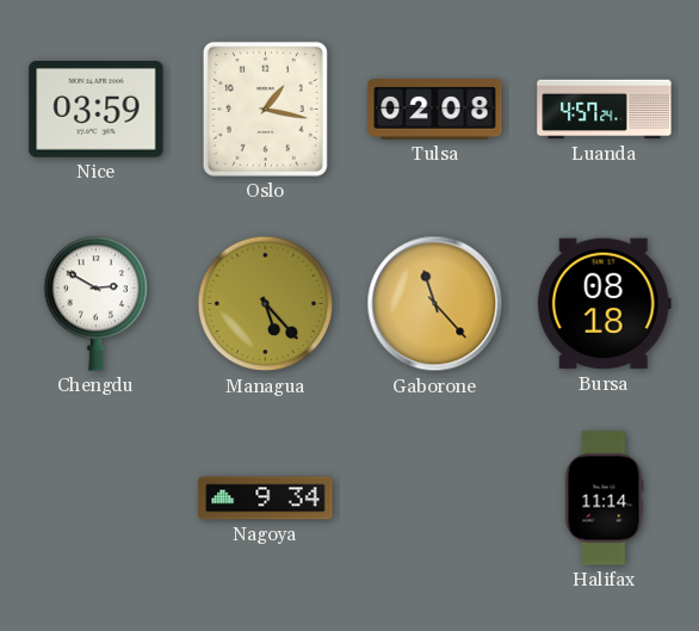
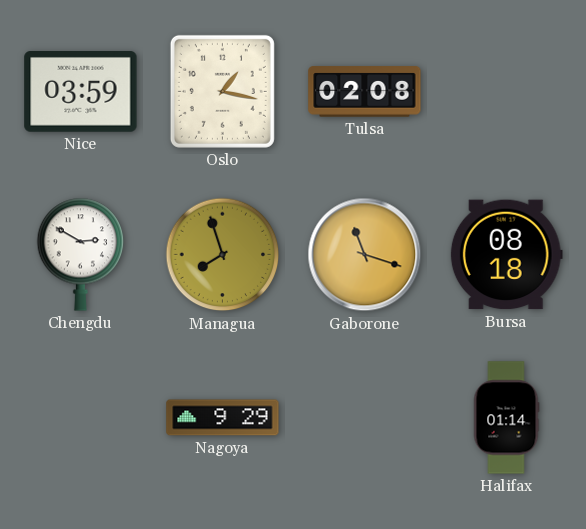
Luanda: 4:57 -> none (605, 110)
Managua: 5:23 -> 7:57 (223, 255)
Gaborone: 11:23 -> 11:18 (365, 255)
Nagoya: 9:34 -> 9:29 (223, 418)
Halifax: 11:14 -> 01:14 (506, 418)
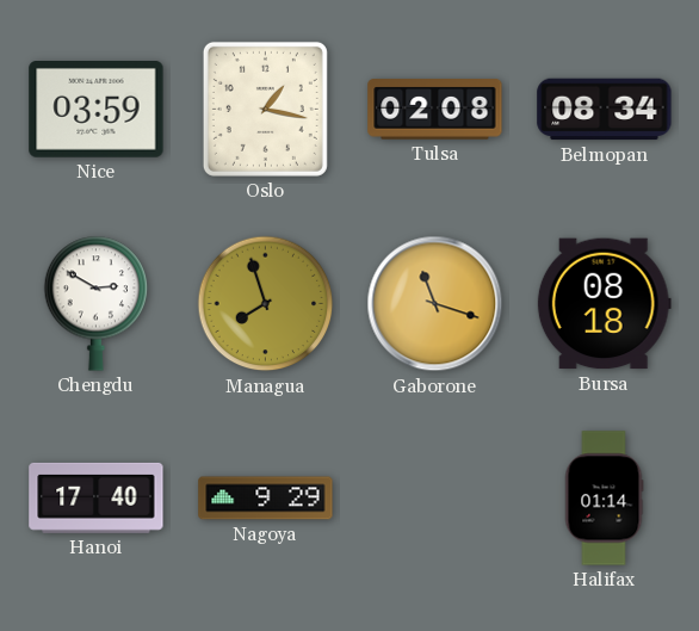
Belmopan: none -> 08:34 (605, 110)
Hanoi: none -> 17:40 (97, 497)
